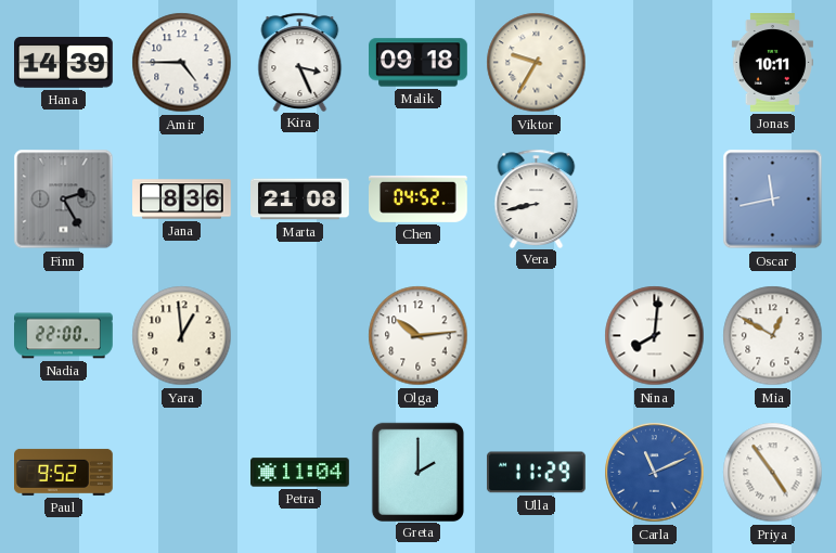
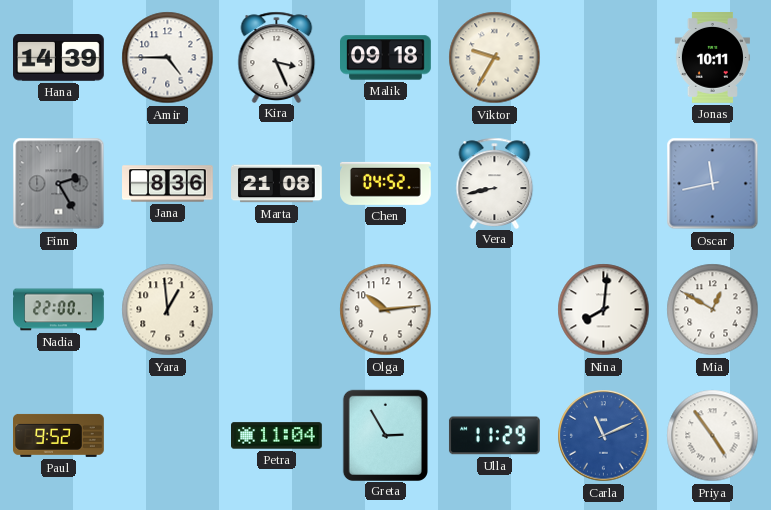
Greta: 2:00 -> 2:55 (385, 435)
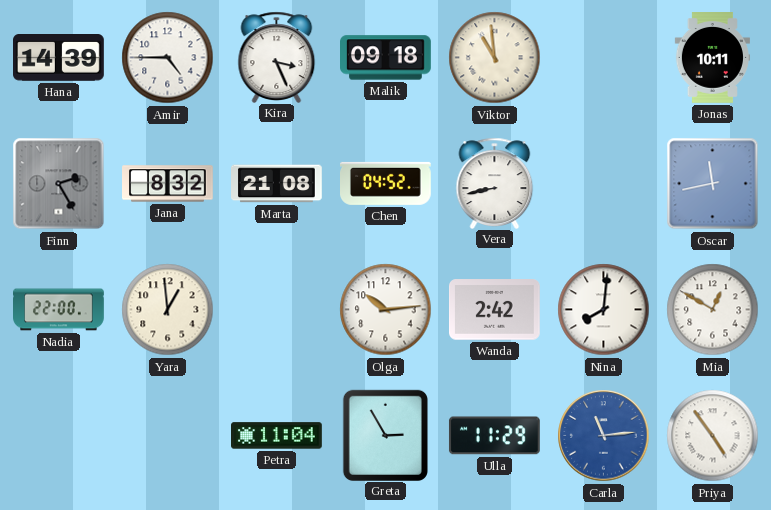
Viktor: 9:35 -> 10:59 (495, 58)
Jana: 8:36 -> 8:32 (168, 184)
Wanda: none -> 2:42 (495, 310)
Paul: 9:52 -> none (59, 435)
Carla: 11:11 -> 11:14 (604, 436)
